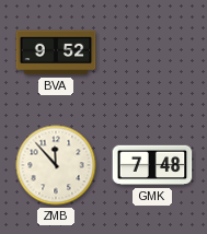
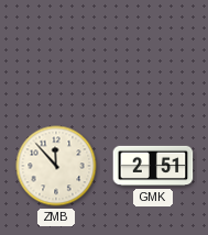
BVA: 9:52 -> none (56, 52)
GMK: 7:48 -> 2:51 (153, 166)
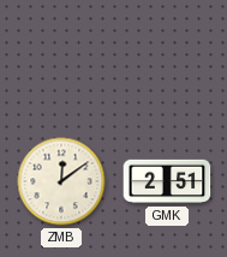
ZMB: 11:53 -> 12:09 (61, 181)
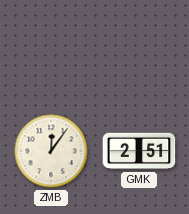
ZMB: 12:09 -> 12:06 (51, 151)
